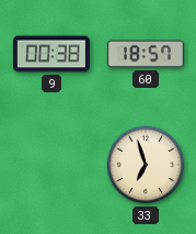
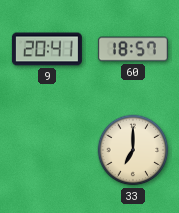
9: 00:38 -> 20:41 (47, 49)
33: 6:57 -> 7:00 (133, 150)
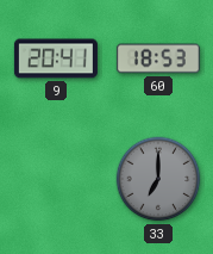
60: 18:57 -> 18:53 (158, 58)
33 dial: cream -> grey (158, 179)
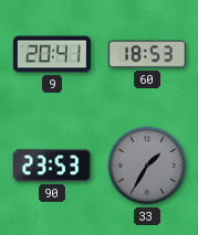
90: none -> 23:53 (52, 165)
33: 7:00 -> 1:35 (147, 165)
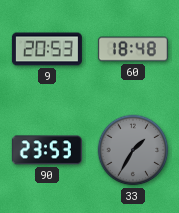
9: 20:41 -> 20:53 (47, 49)
60: 18:53 -> 18:48 (133, 49)
